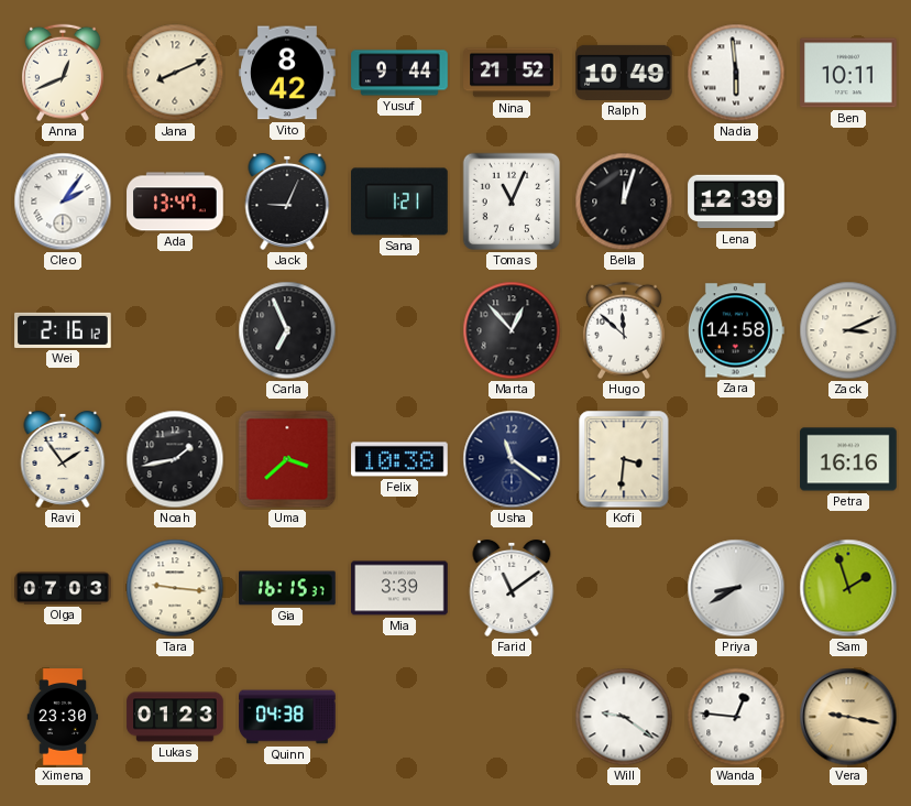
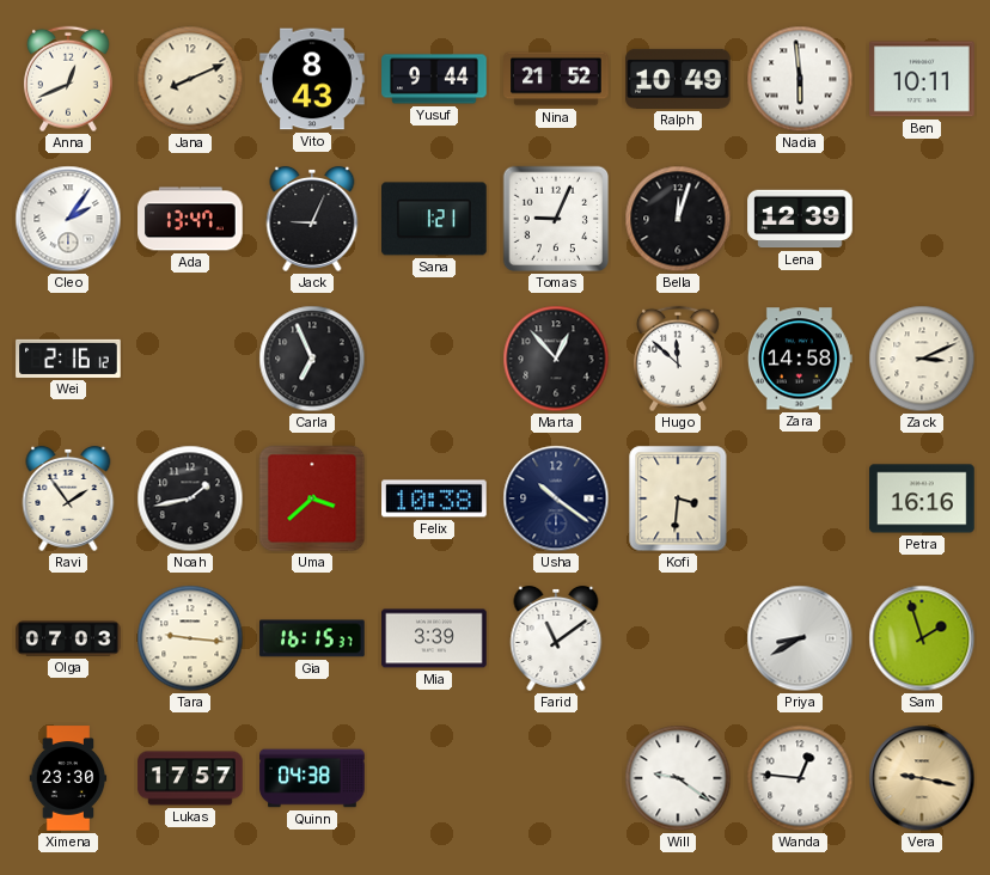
Vito: 8:42 -> 8:43 (312, 79)
Tomas: 11:04 -> 9:04 (556, 219)
Usha: 11:21 -> 10:21 (556, 498)
Lukas: 01:23 -> 17:57 (190, 778)
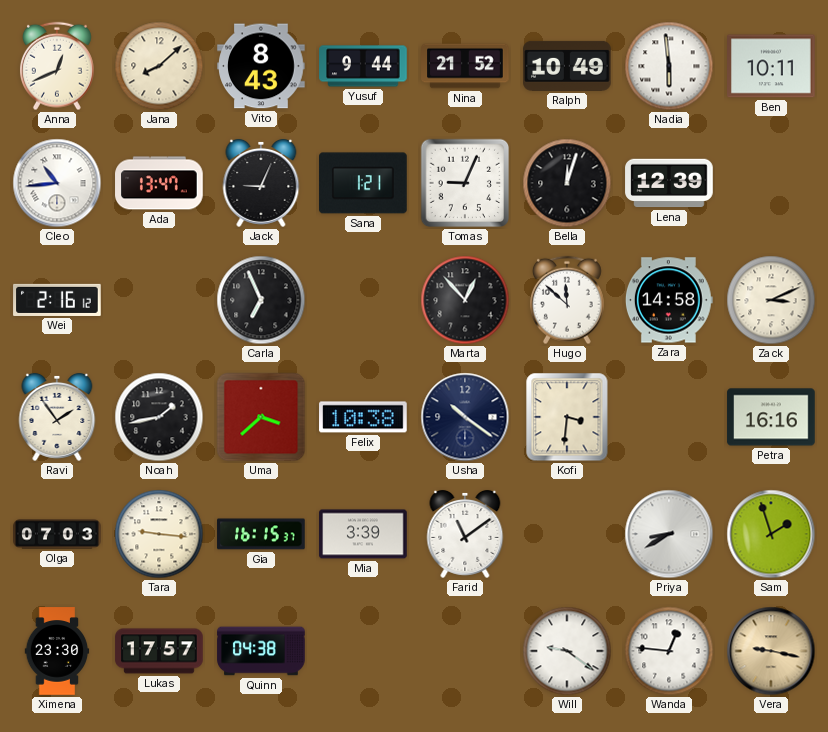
Jana: 8:11 -> 8:08 (159, 66)
Cleo: 2:06 -> 10:44 (57, 183)
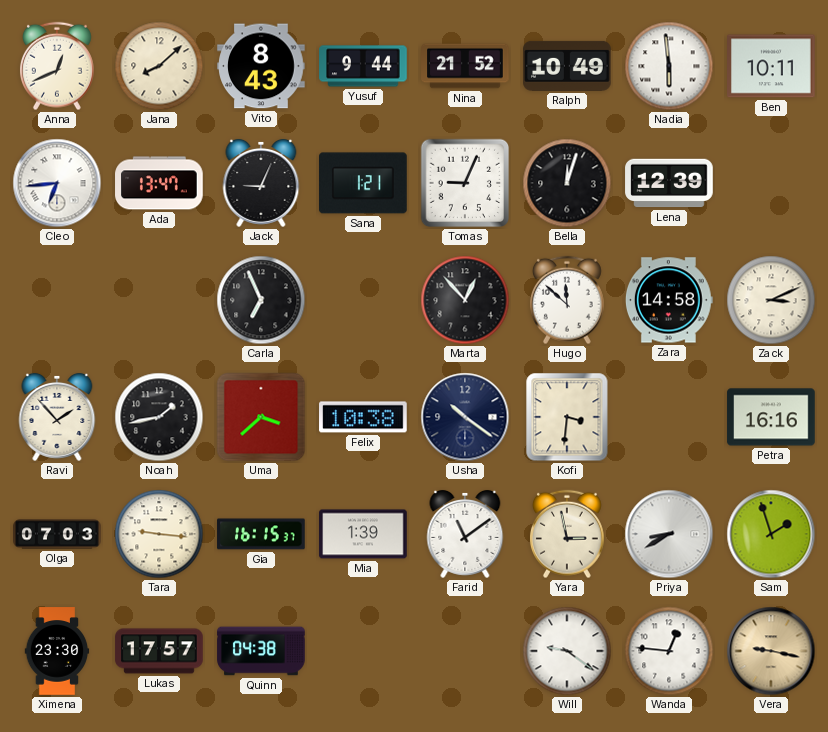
Cleo: 10:44 -> 6:44 (57, 183)
Wei: 2:16 -> none (57, 300)
Ravi: 1:54 -> 1:53 (57, 417)
Mia: 3:39 -> 1:39 (363, 534)
Yara: none -> 2:58 (567, 534)
